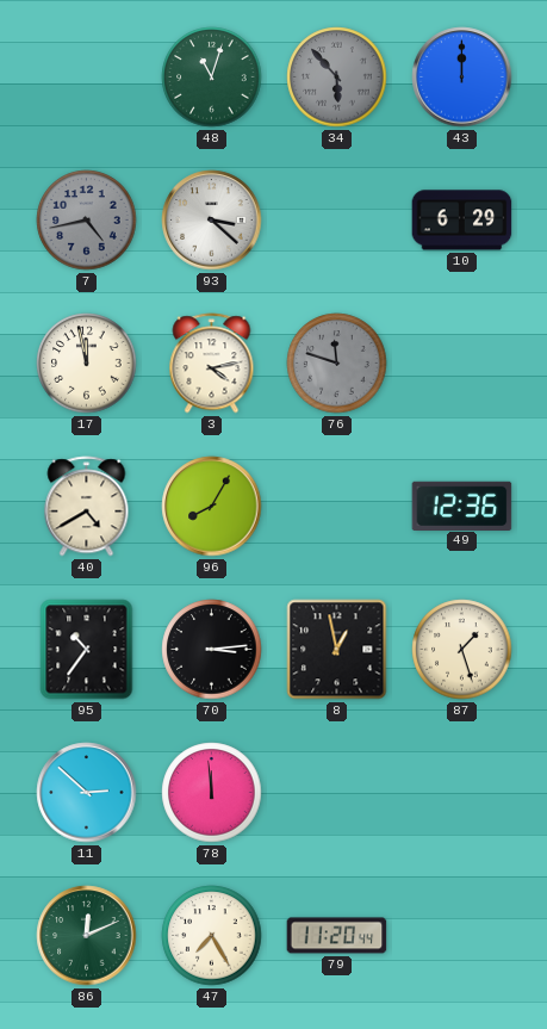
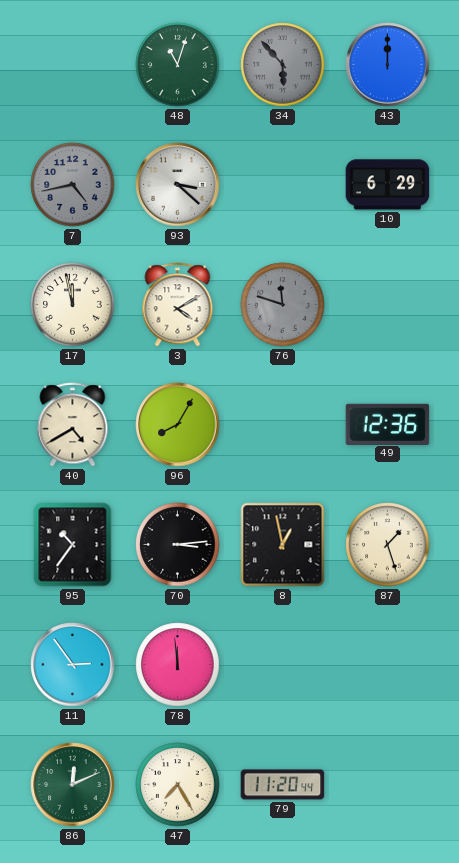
3: 4:13 -> 4:10 (178, 305)
11: 2:52 -> 2:54 (73, 665)
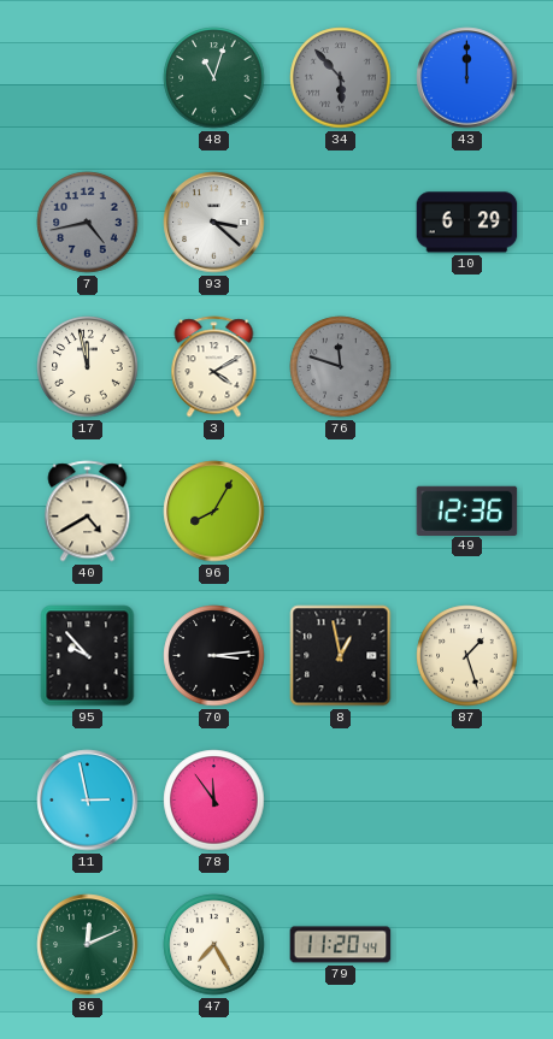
95: 10:36 -> 9:53 (88, 656)
11: 2:54 -> 2:58 (88, 801)
78: 11:59 -> 11:54 (214, 801)
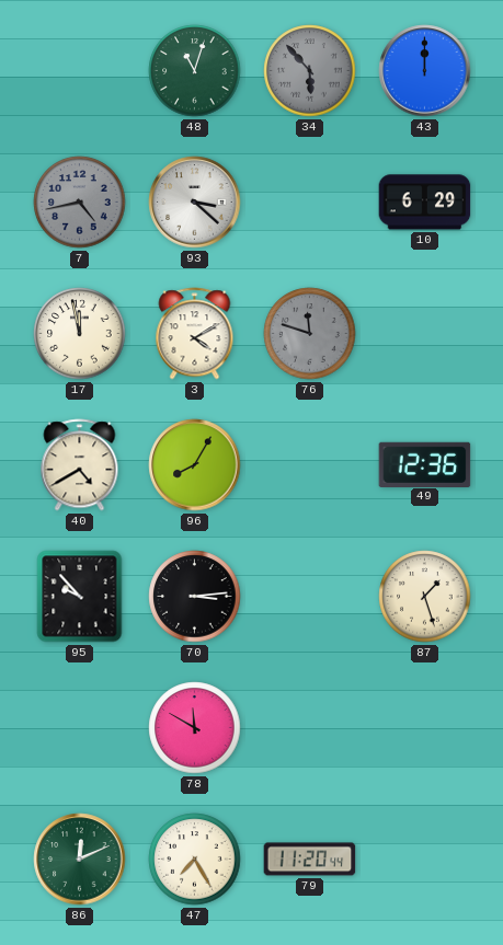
8: 12:58 -> none (341, 656)
11: 2:58 -> none (88, 801)
78: 11:54 -> 11:50 (195, 728)
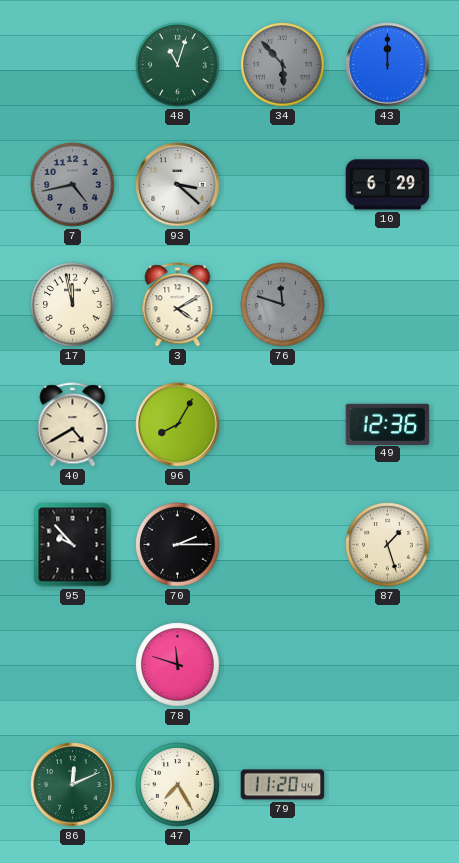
70: 3:14 -> 2:15 (178, 545)
78: 11:50 -> 11:48 (178, 665)
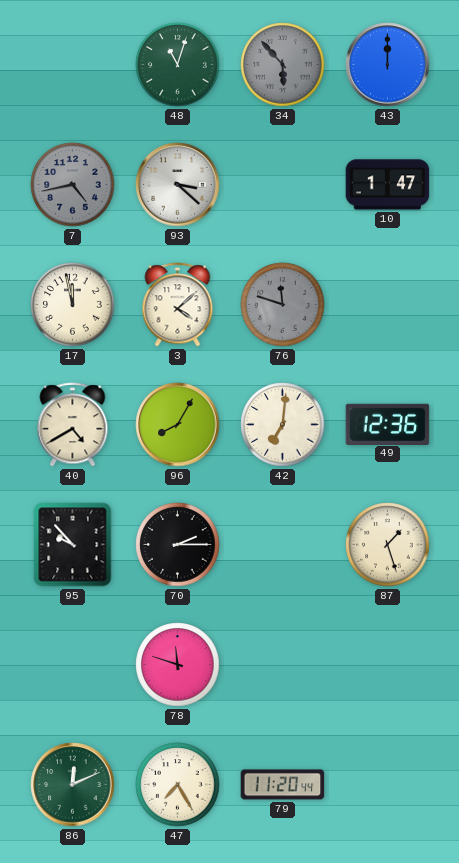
10: 6:29 -> 1:47 (388, 185)
3: 4:10 -> 4:08 (178, 305)
42: none -> 7:01 (283, 425)
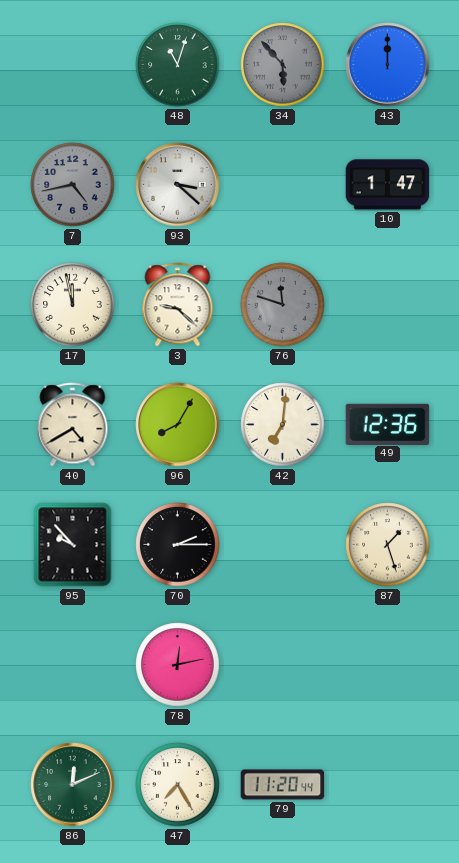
3: 4:08 -> 9:22 (178, 305)
78: 11:48 -> 12:13 (178, 665)
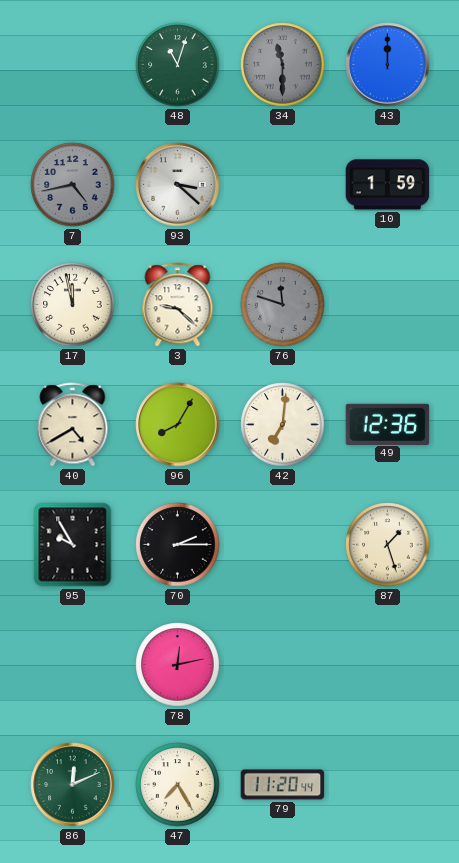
34: 5:53 -> 11:30 (283, 65)
10: 1:47 -> 1:59 (388, 185)
95: 9:53 -> 9:55 (73, 545)
